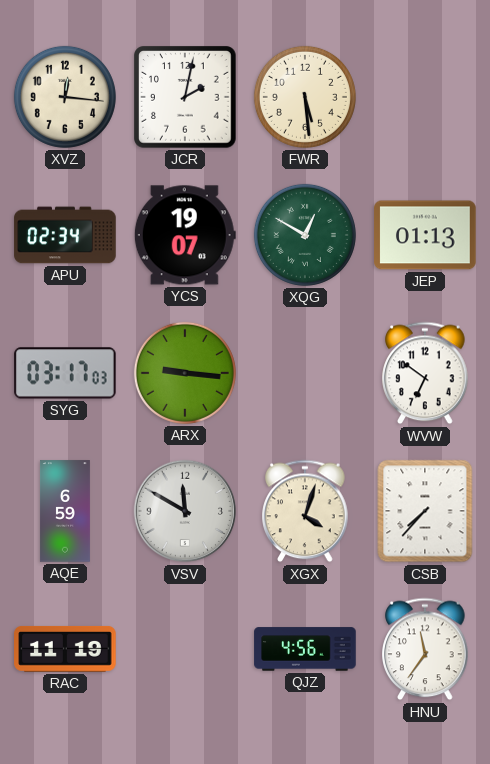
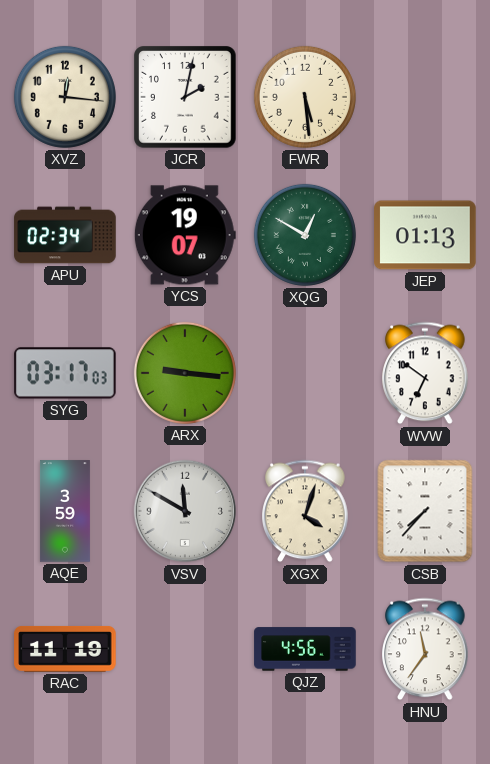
AQE: 6:59 -> 3:59 (65, 511)
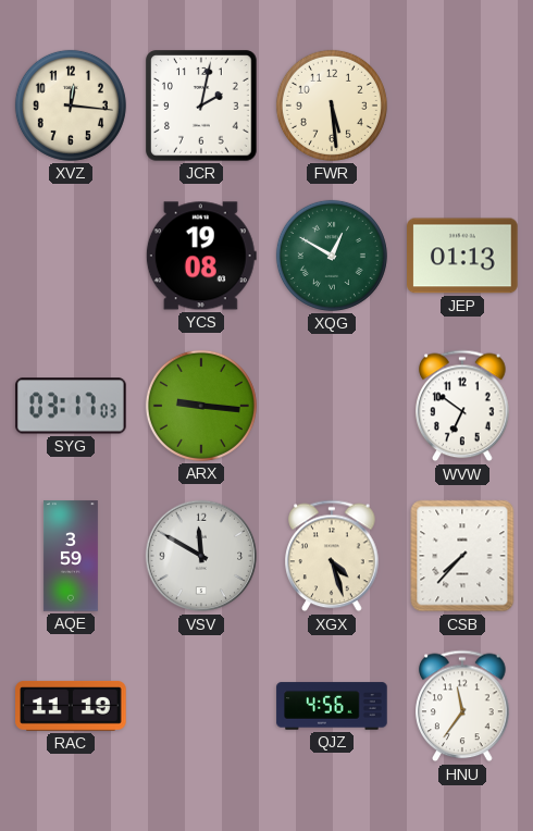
APU: 02:34 -> none (65, 235)
YCS: 19:07 -> 19:08 (201, 256)
XGX: 4:03 -> 4:27 (332, 556)
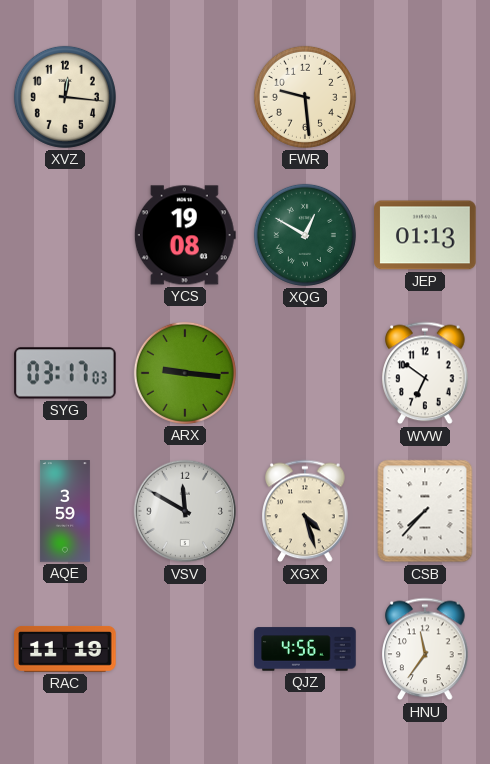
JCR: 2:02 -> none (201, 106)
FWR: 5:29 -> 9:29 (305, 97)
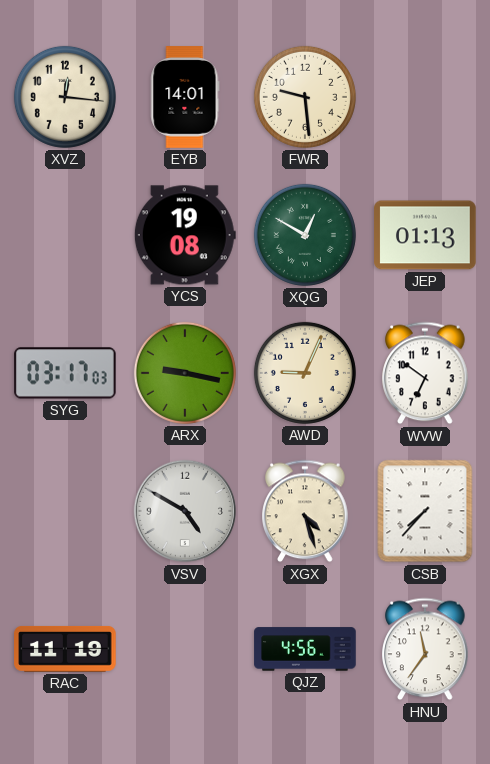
EYB: none -> 14:01 (185, 97)
ARX: 9:16 -> 9:17 (185, 373)
AWD: none -> 9:04 (305, 373)
AQE: 3:59 -> none (65, 511)
VSV: 11:50 -> 4:50 (185, 511)
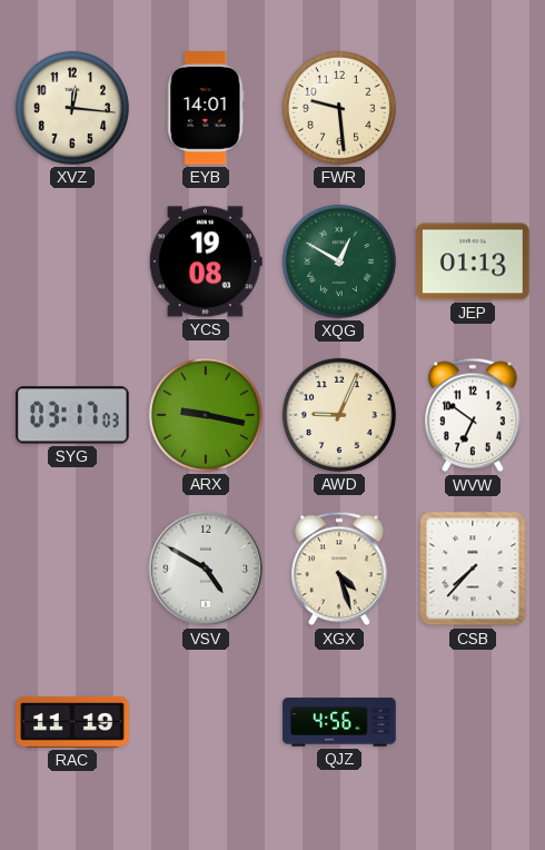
HNU: 11:36 -> none (425, 649)
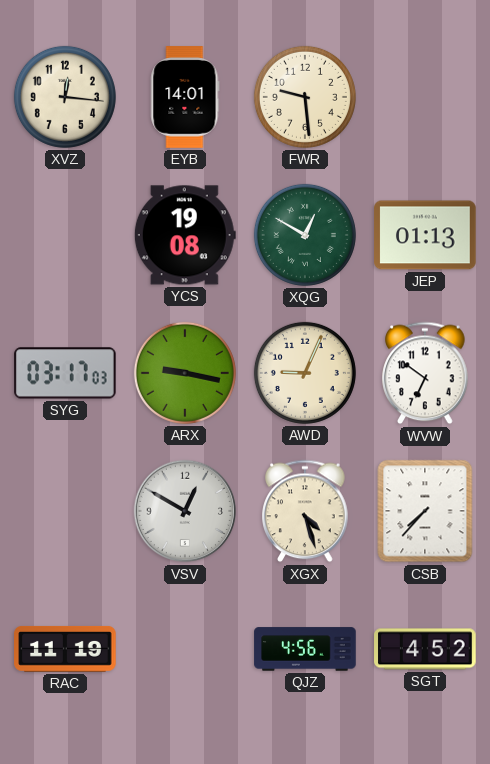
VSV: 4:50 -> 12:50 (185, 511)
SGT: none -> 4:52 (425, 649)
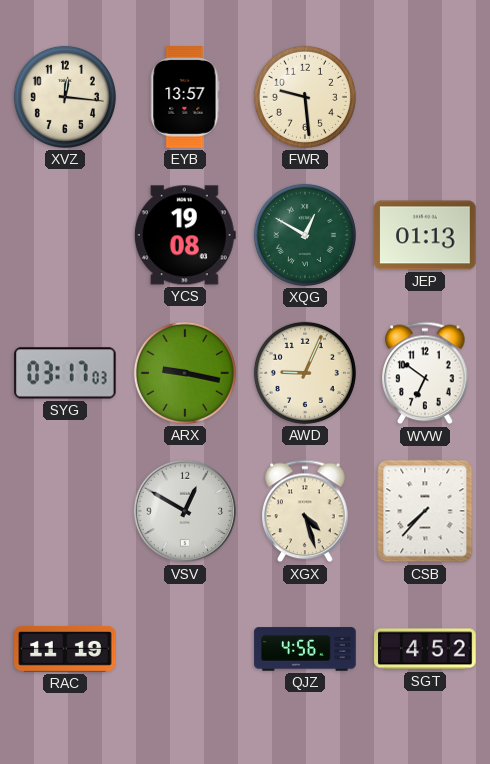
EYB: 14:01 -> 13:57 (185, 97)
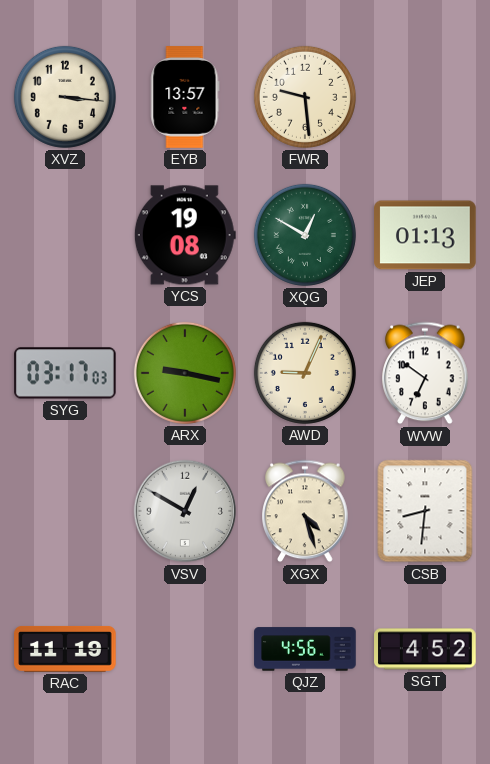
XVZ: 12:16 -> 3:16 (65, 97)
CSB: 7:37 -> 8:31 (425, 511)
